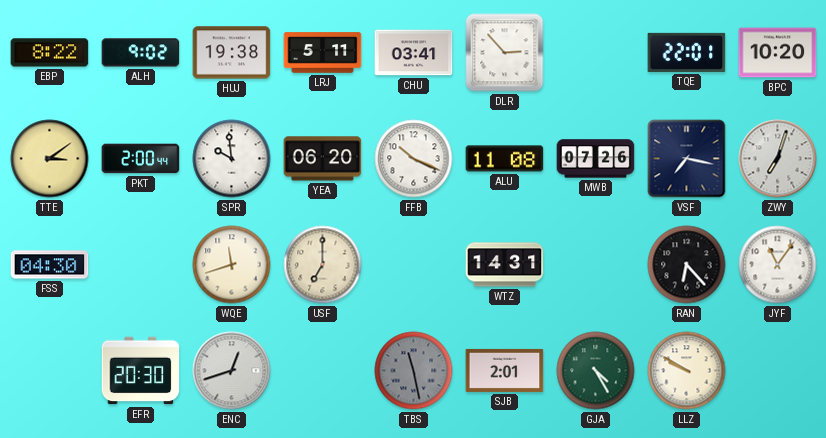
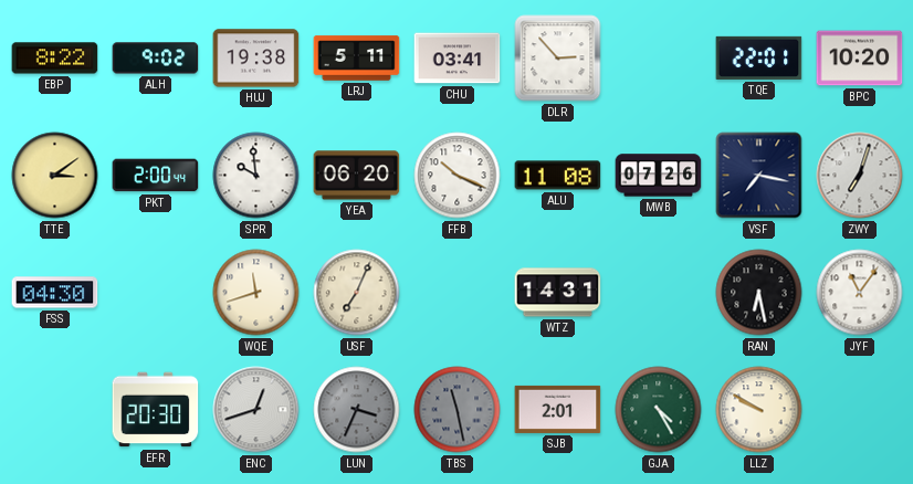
USF: 7:00 -> 7:04 (357, 293)
RAN: 6:23 -> 6:28 (759, 293)
LUN: none -> 3:34 (357, 410)
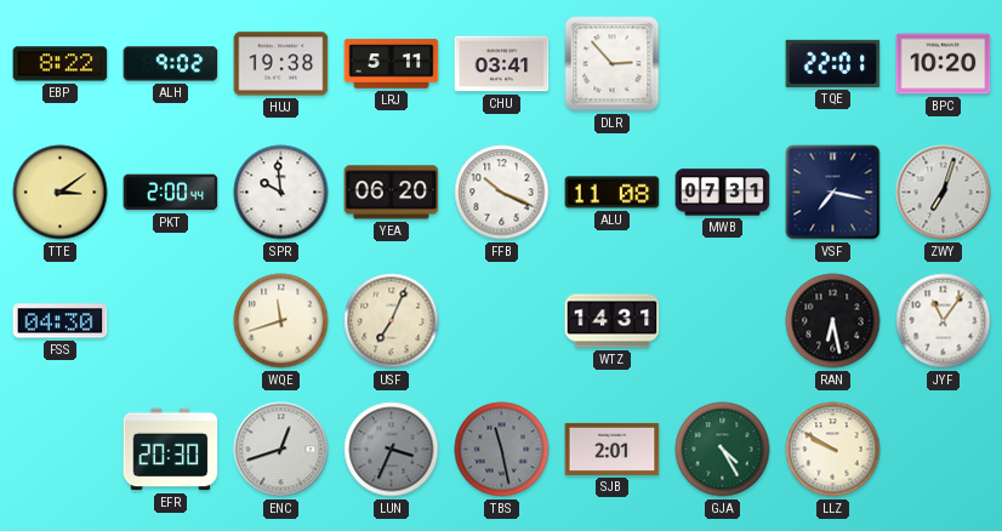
MWB: 07:26 -> 07:31 (723, 193)
